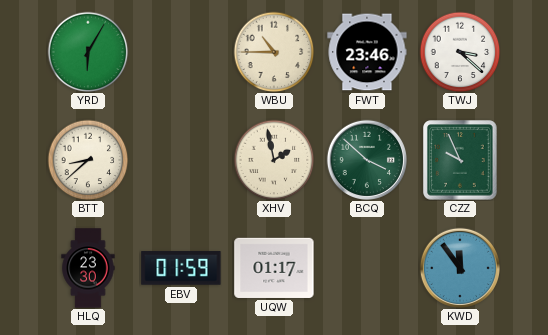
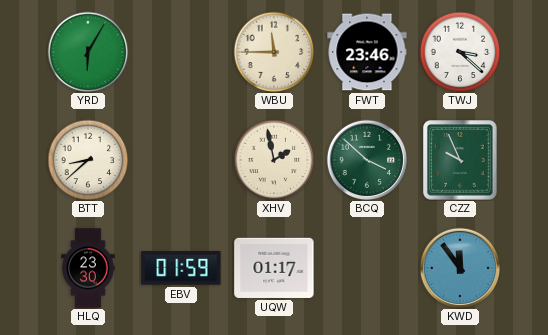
WBU: 10:45 -> 11:45 (274, 52)
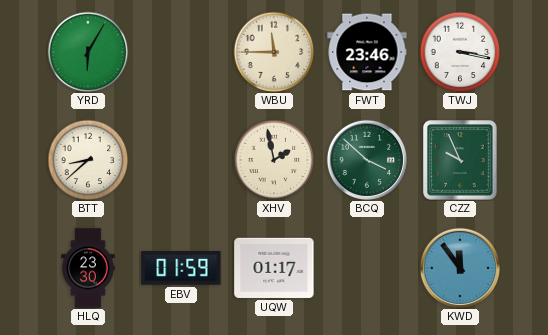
TWJ: 3:22 -> 3:17 (460, 52)
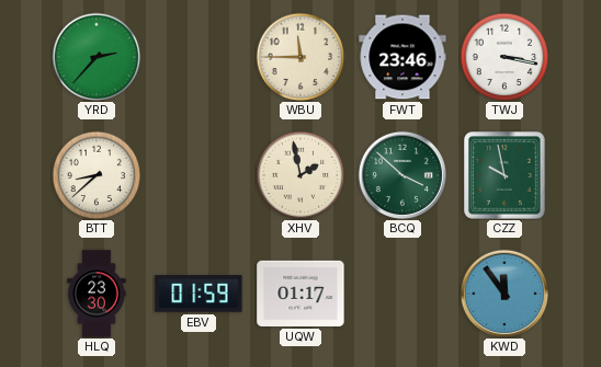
YRD: 6:05 -> 2:37 (97, 57)
CZZ: 9:56 -> 9:58 (504, 175)
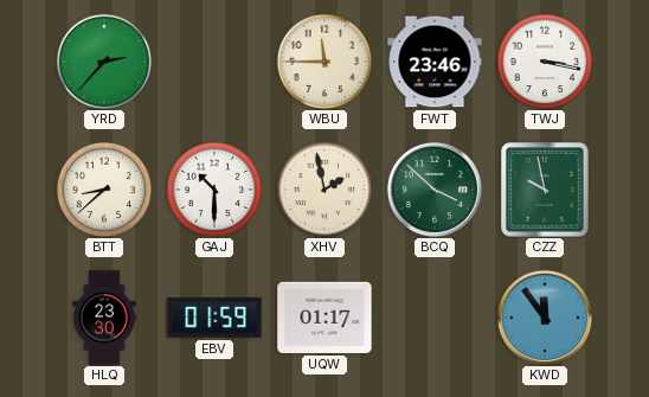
GAJ: none -> 10:30 (214, 190)
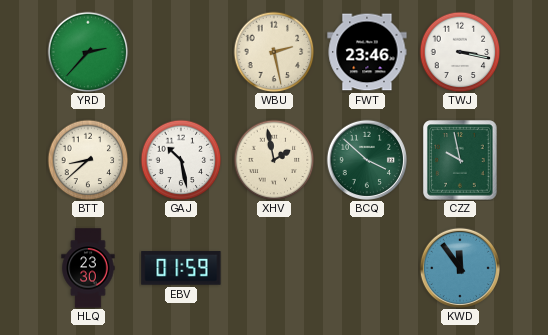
WBU: 11:45 -> 2:28 (274, 52)
GAJ: 10:30 -> 10:28 (181, 160)
UQW: 01:17 -> none (324, 318)
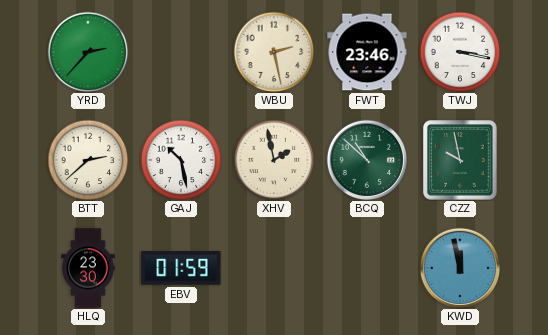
BTT: 8:38 -> 2:38 (88, 160)
BCQ: 3:52 -> 10:52 (366, 159)
KWD: 11:54 -> 11:58 (459, 267)
